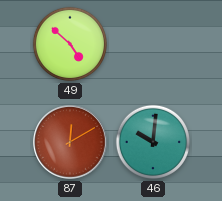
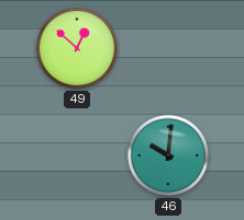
49: 4:52 -> 12:52 (77, 48)
87: 12:10 -> none (70, 142)
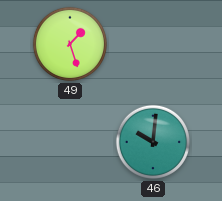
49: 12:52 -> 1:27 (70, 44)
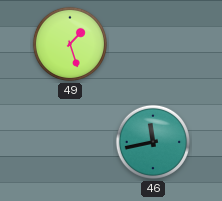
46: 10:01 -> 11:43 (153, 142)
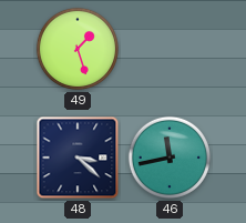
48: none -> 3:22 (78, 158)
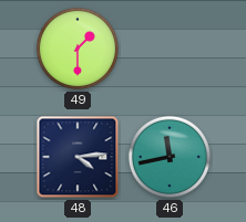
49: 1:27 -> 1:30 (78, 49)
48: 3:22 -> 4:14 (78, 157)
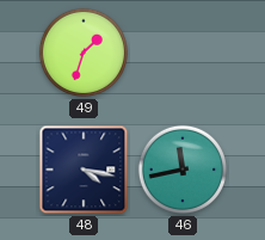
49: 1:30 -> 1:33 (84, 53)
48: 4:14 -> 4:17 (84, 170)
